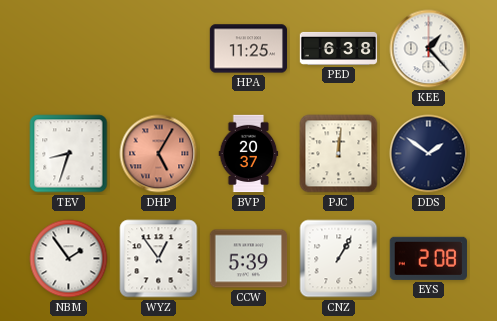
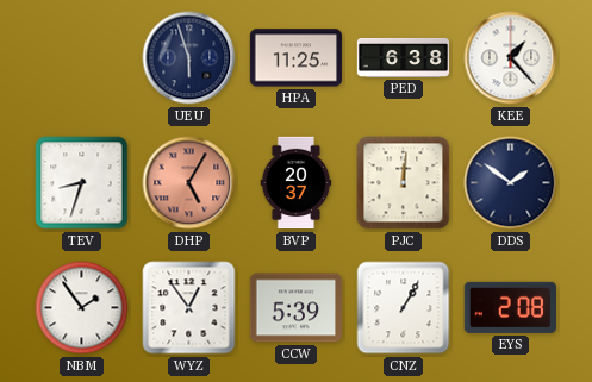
UEU: none -> 5:57 (189, 58)
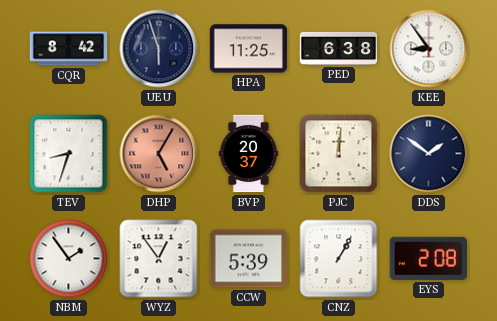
CQR: none -> 8:42 (69, 49)
KEE: 1:23 -> 8:54 (429, 49)
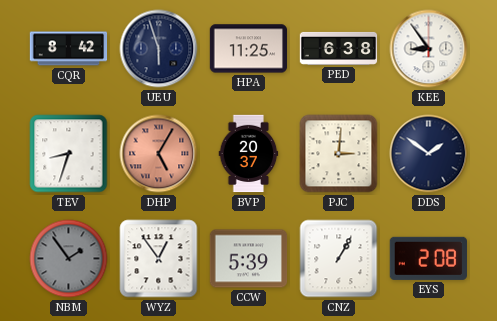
PJC: 12:01 -> 3:01 (339, 154)
NBM dial: white -> grey (69, 259)
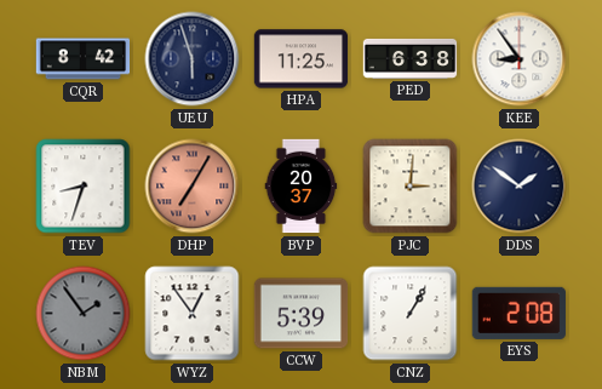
DHP: 5:05 -> 7:05 (193, 187)
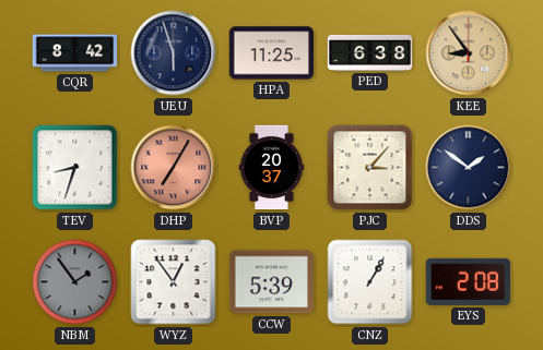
KEE dial: white -> champagne (469, 53)
PJC: 3:01 -> 3:07 (370, 168)
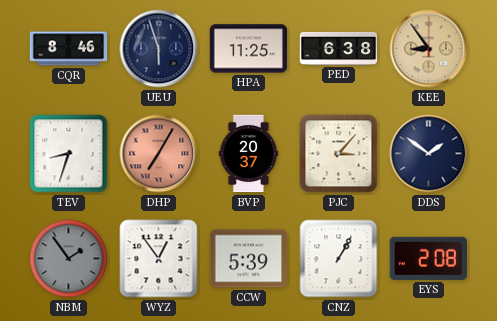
CQR: 8:42 -> 8:46 (69, 49)
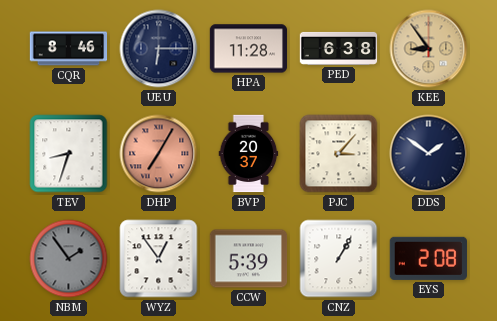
UEU: 5:57 -> 6:15 (159, 49)
HPA: 11:25 -> 11:28 (249, 49)
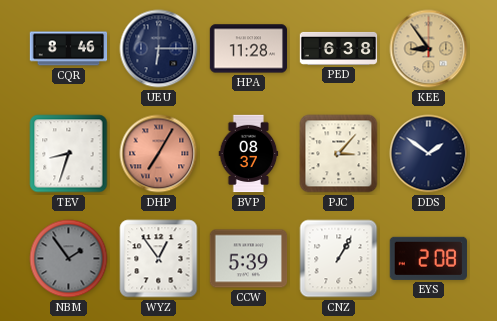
BVP: 20:37 -> 08:37 (249, 154)
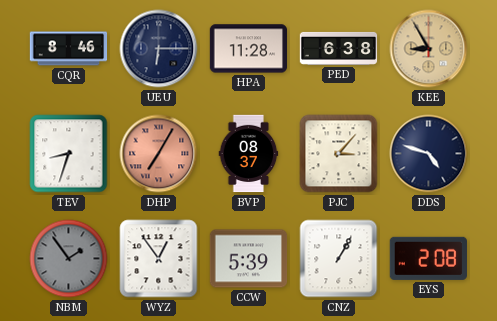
KEE: 8:54 -> 8:55 (429, 49)
DDS: 1:51 -> 4:48 (429, 154)
